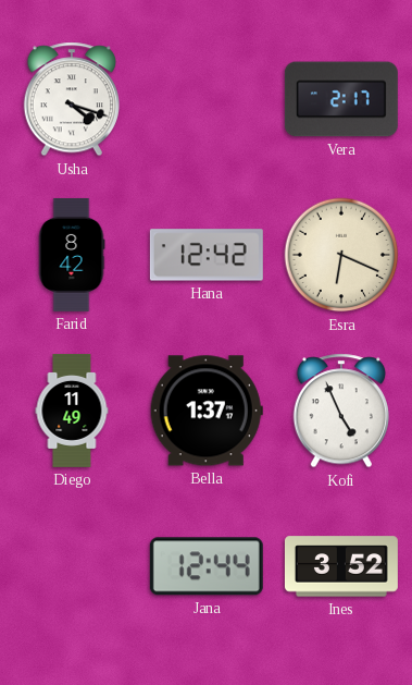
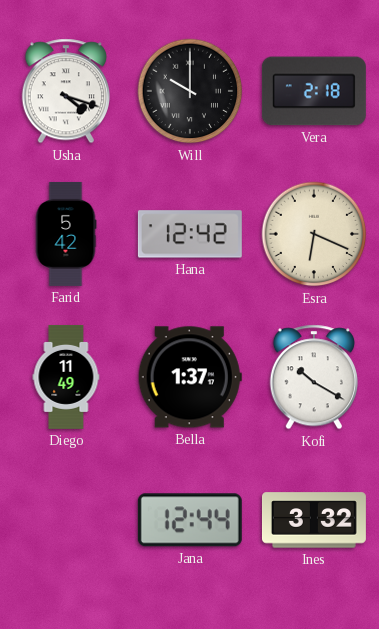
Will: none -> 10:00 (190, 91)
Vera: 2:17 -> 2:18 (314, 91)
Farid: 8:42 -> 5:42 (66, 234)
Kofi: 4:56 -> 10:20 (313, 377)
Ines: 3:52 -> 3:32 (314, 520)
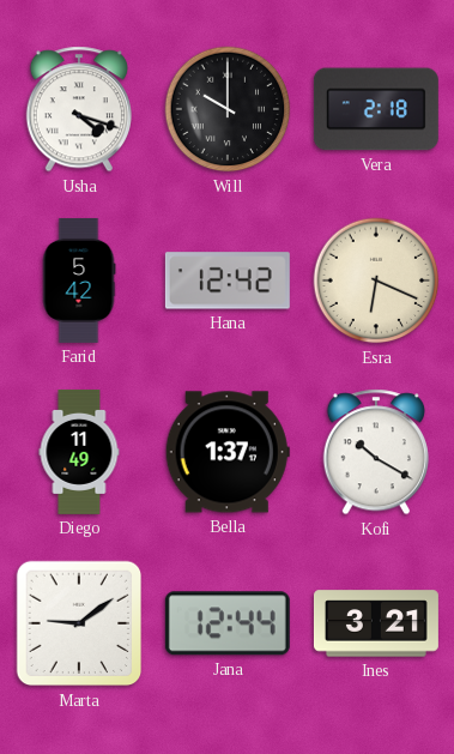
Marta: none -> 9:09 (79, 623)
Ines: 3:32 -> 3:21 (376, 623)
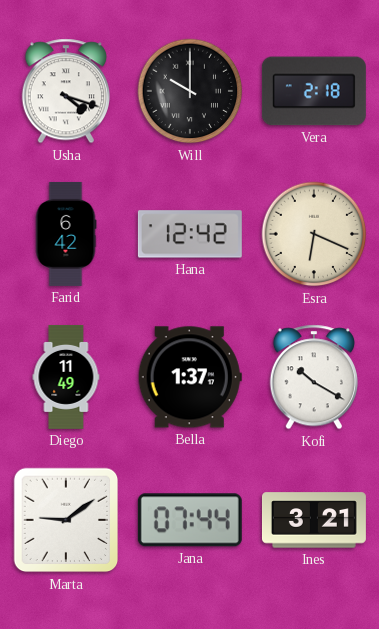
Farid: 5:42 -> 6:42 (66, 234)
Jana: 12:44 -> 07:44 (190, 520)
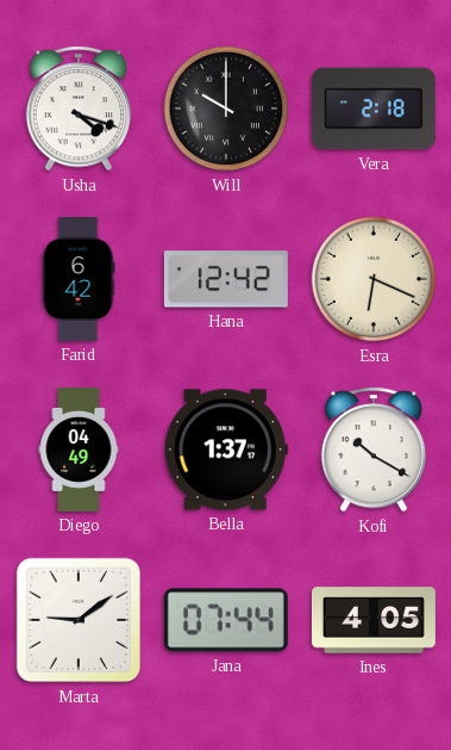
Diego: 11:49 -> 04:49 (79, 450)
Ines: 3:21 -> 4:05 (374, 620)
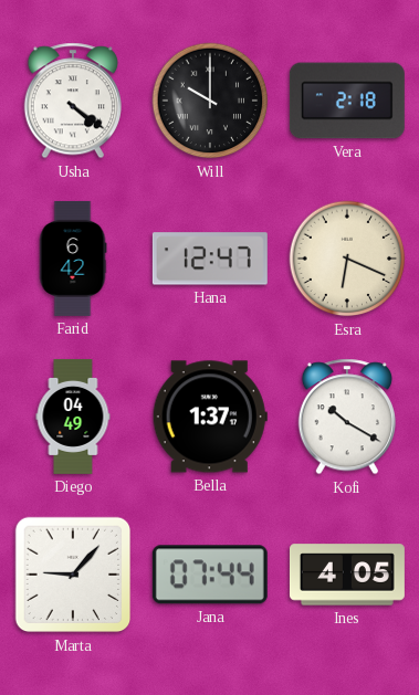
Usha: 4:18 -> 4:21 (72, 101)
Hana: 12:42 -> 12:47 (210, 259)
Marta: 9:09 -> 9:07 (73, 575)
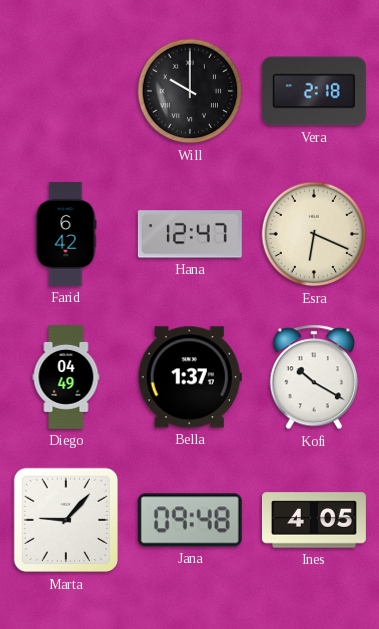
Usha: 4:21 -> none (72, 101)
Jana: 07:44 -> 09:48 (190, 520)
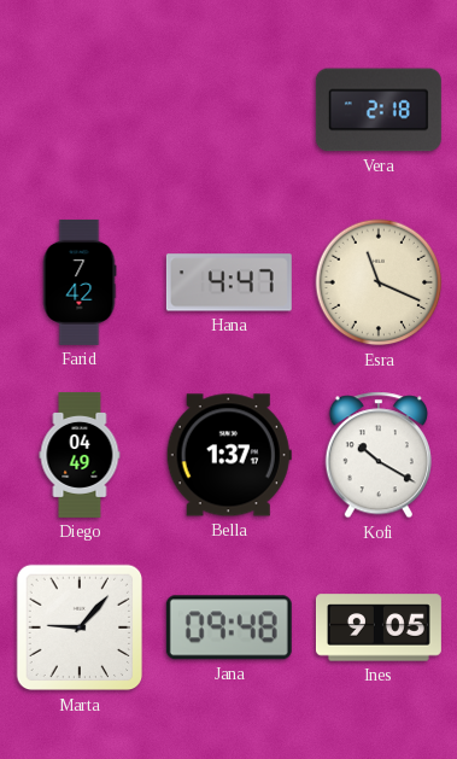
Will: 10:00 -> none (190, 91)
Farid: 6:42 -> 7:42 (80, 282)
Hana: 12:47 -> 4:47 (229, 282)
Esra: 6:19 -> 11:19 (379, 282)
Ines: 4:05 -> 9:05 (379, 627)
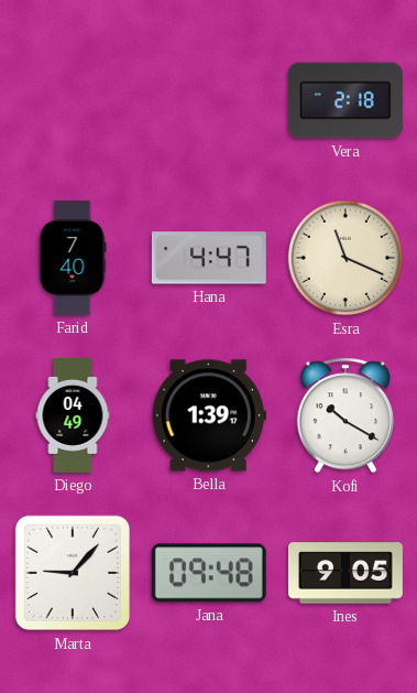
Farid: 7:42 -> 7:40 (73, 258)
Bella: 1:37 -> 1:39 (209, 415)
